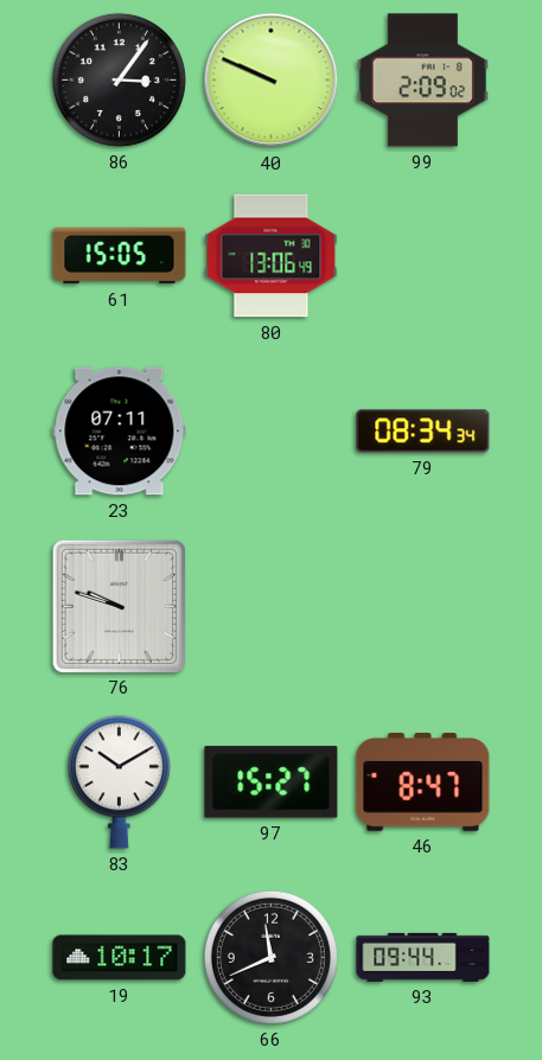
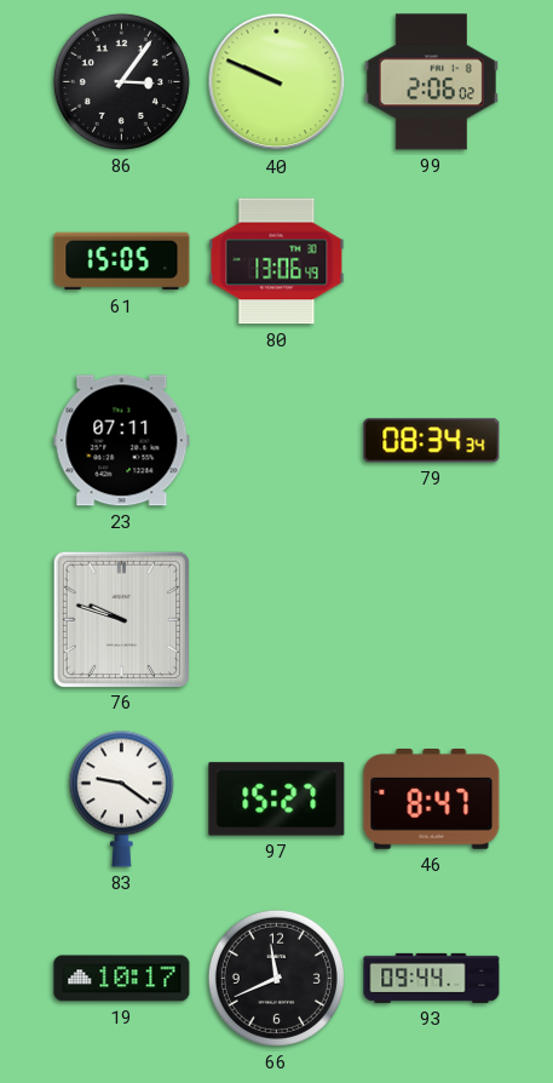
99: 2:09 -> 2:06 (431, 82)
83: 10:10 -> 9:21 (121, 798)
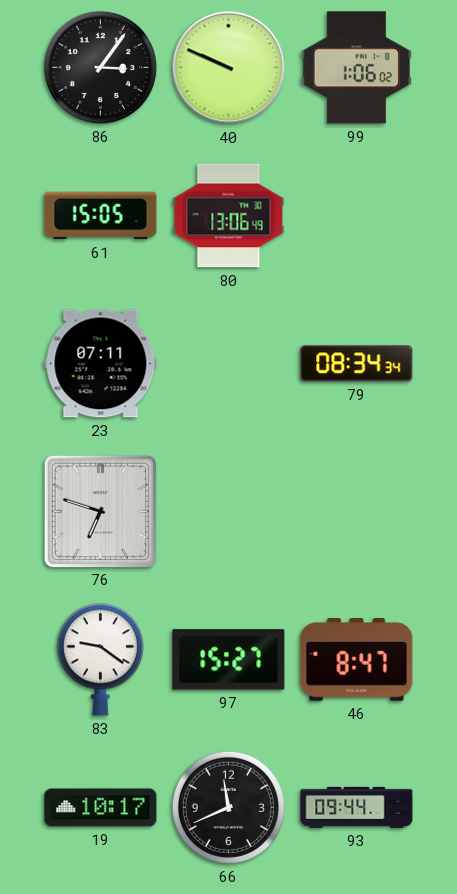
99: 2:06 -> 1:06 (356, 68)
76: 9:48 -> 6:48 (100, 511)
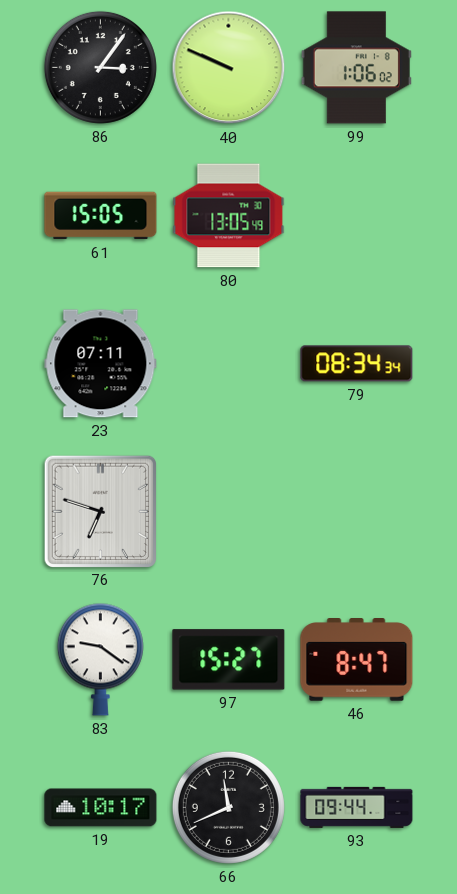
80: 13:06 -> 13:05 (229, 216)
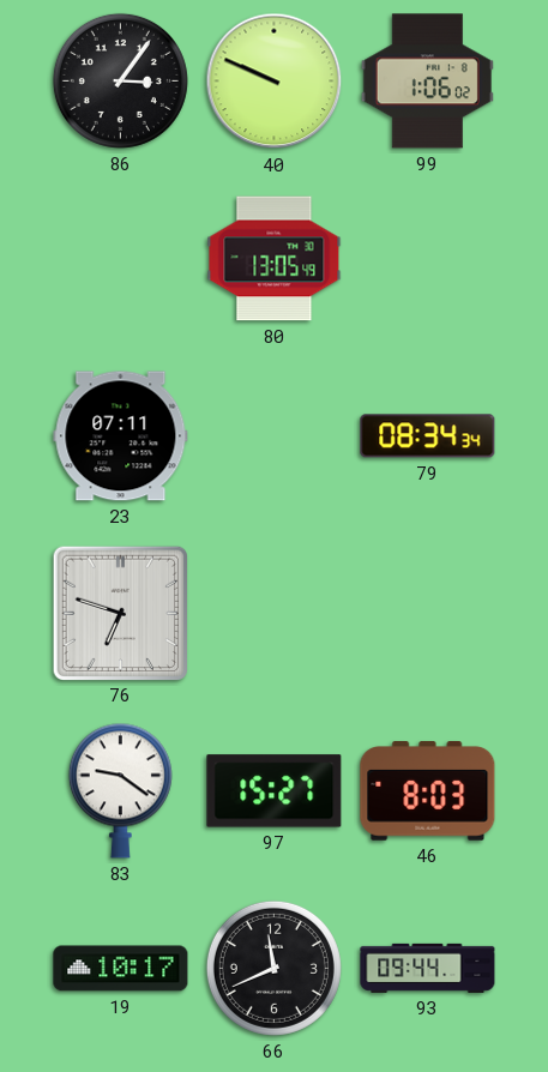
61: 15:05 -> none (101, 216)
46: 8:47 -> 8:03 (428, 791)
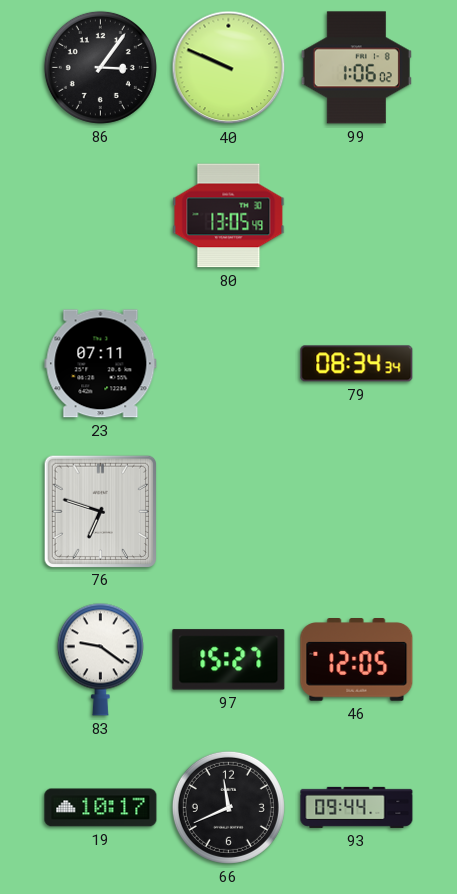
46: 8:03 -> 12:05 (357, 660)
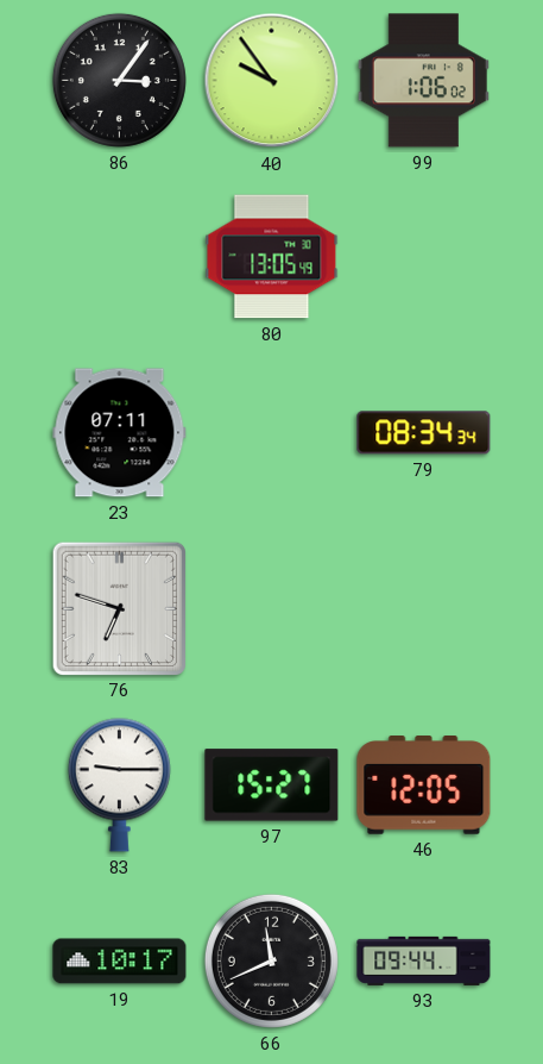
40: 9:49 -> 9:54 (272, 81)
83: 9:21 -> 9:15 (119, 784)
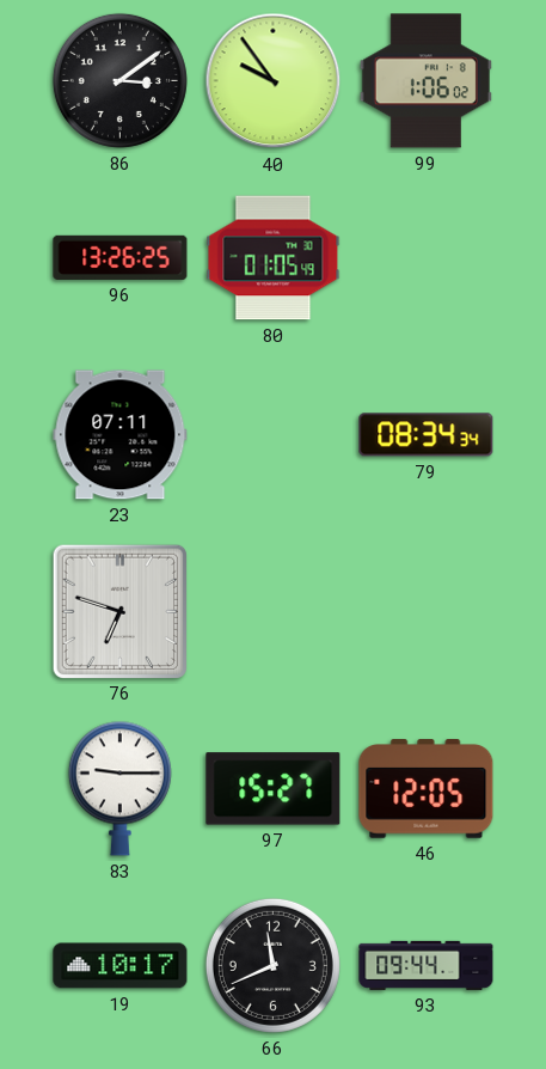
86: 3:06 -> 3:09 (119, 80)
96: none -> 13:26 (121, 257)
80: 13:05 -> 01:05 (274, 258)
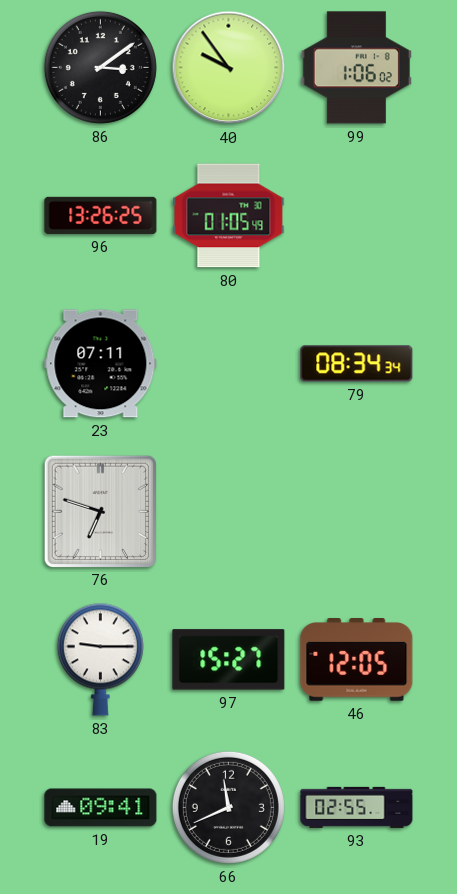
19: 10:17 -> 09:41 (101, 808)
93: 09:44 -> 02:55 (357, 807)
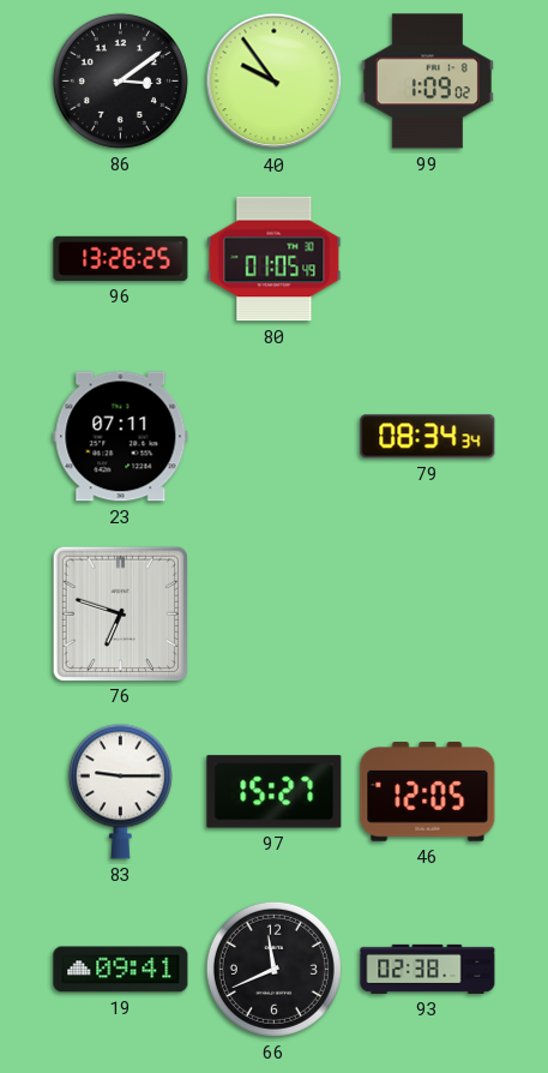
99: 1:06 -> 1:09 (427, 82)
93: 02:55 -> 02:38 (428, 969)
